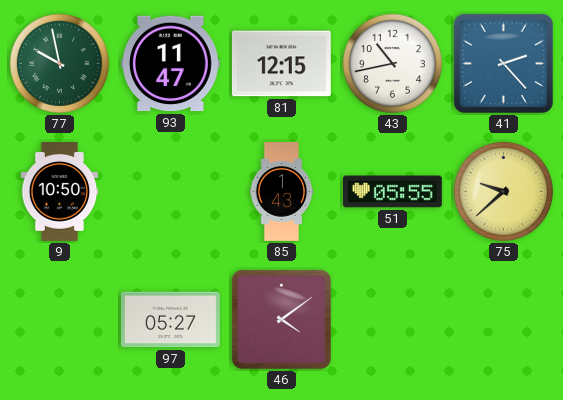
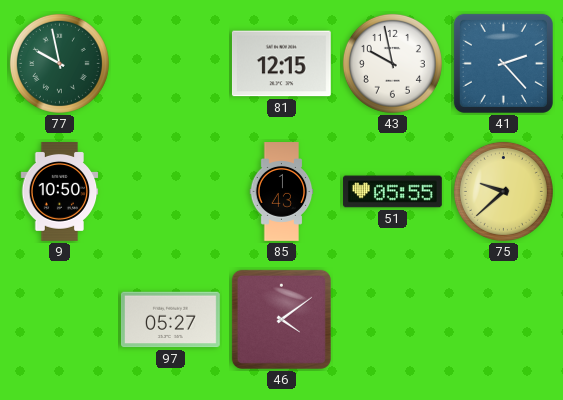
93: 11:47 -> none (170, 64)
43: 10:43 -> 9:58 (392, 63)
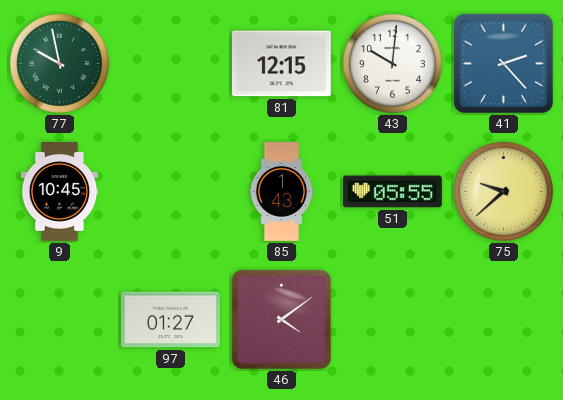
43: 9:58 -> 10:01 (392, 63)
9: 10:50 -> 10:45 (60, 192)
97: 05:27 -> 01:27 (170, 320)
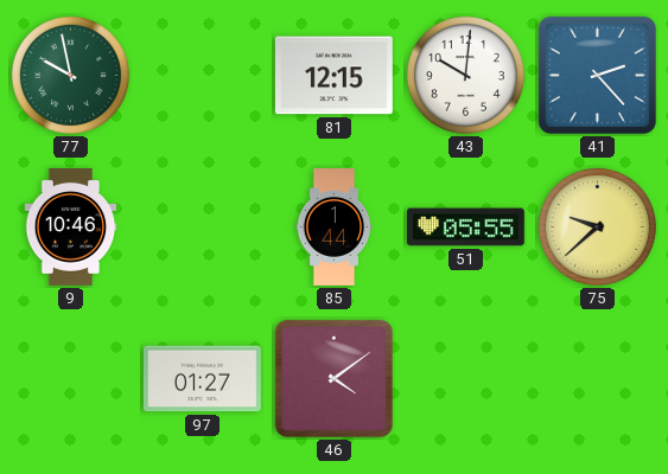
9: 10:45 -> 10:46 (71, 228)
85: 1:43 -> 1:44 (335, 228)
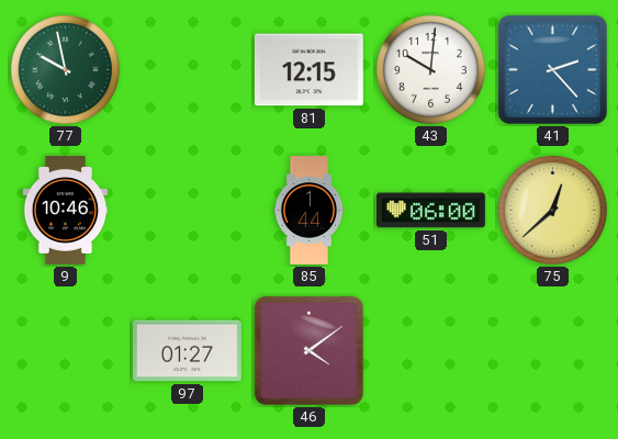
51: 05:55 -> 06:00 (431, 211)
75: 9:38 -> 12:38 (552, 210)
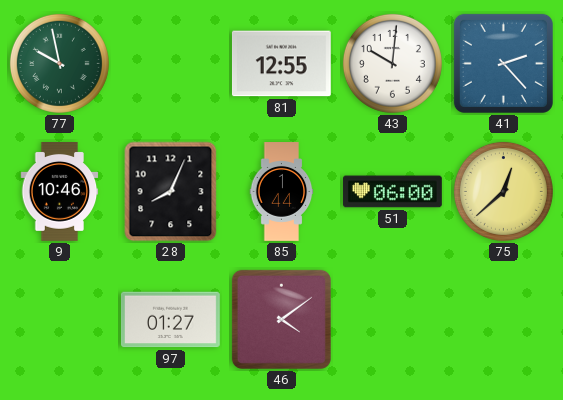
81: 12:15 -> 12:55 (281, 64)
28: none -> 8:04 (171, 192)
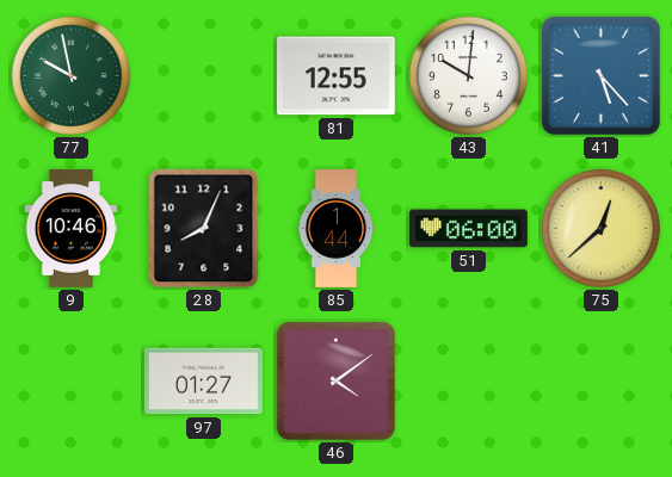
41: 2:23 -> 5:23 (600, 75)
